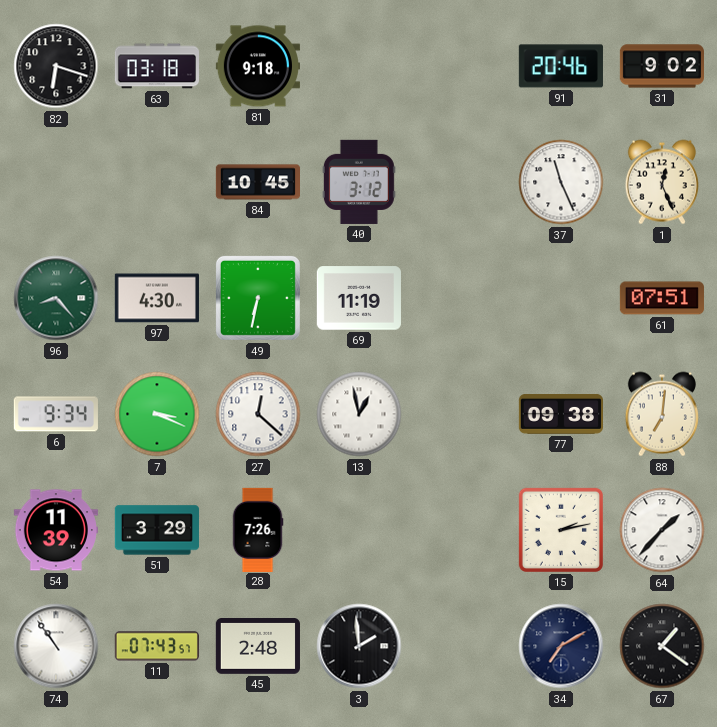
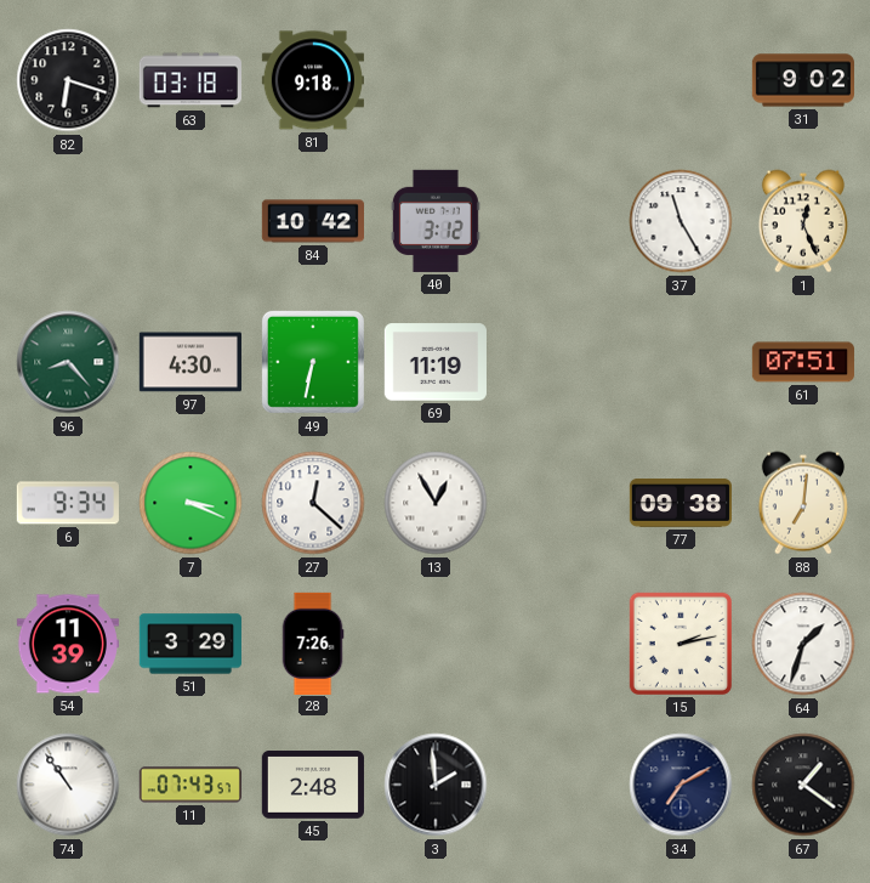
91: 20:46 -> none (561, 66)
84: 10:45 -> 10:42 (312, 221)
37: 11:26 -> 11:25 (681, 221)
13: 12:58 -> 12:55 (436, 503)
64: 1:37 -> 1:33 (803, 644)
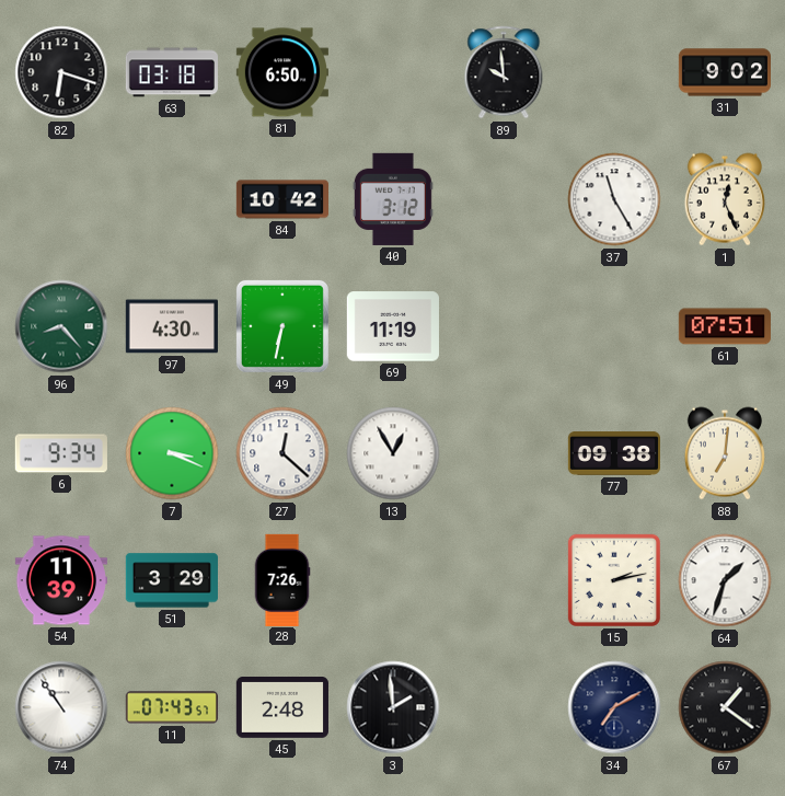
81: 9:18 -> 6:50 (282, 72)
89: none -> 9:59 (504, 72)
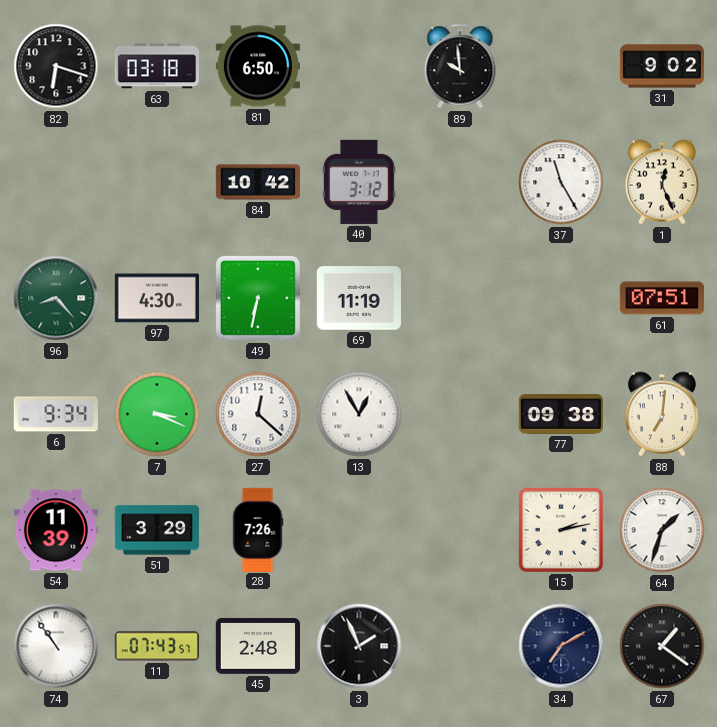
3: 1:59 -> 1:56 (359, 646)
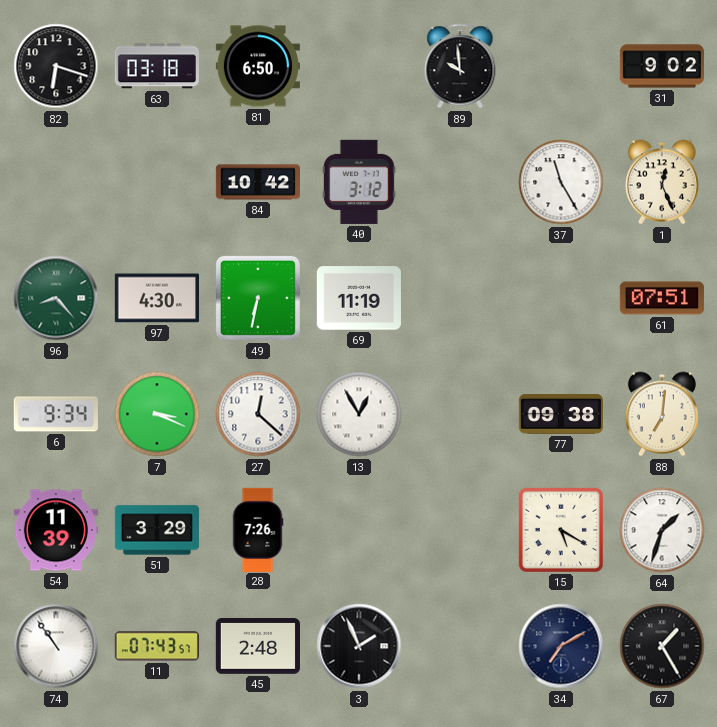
15: 2:13 -> 5:20 (561, 530)
67: 1:21 -> 1:25 (662, 646)
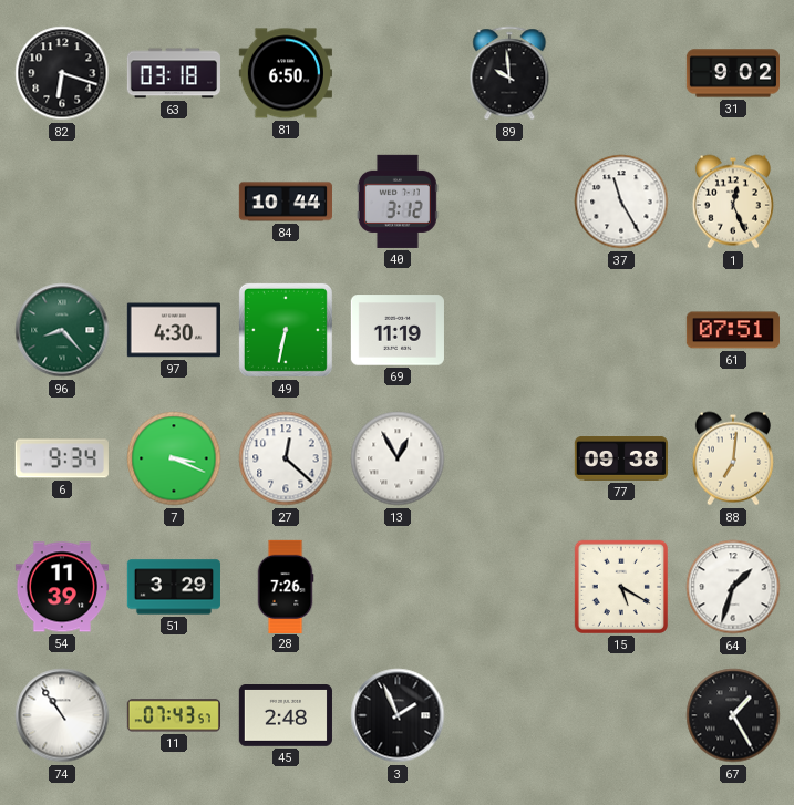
84: 10:42 -> 10:44 (285, 202)
34: 7:10 -> none (561, 646)
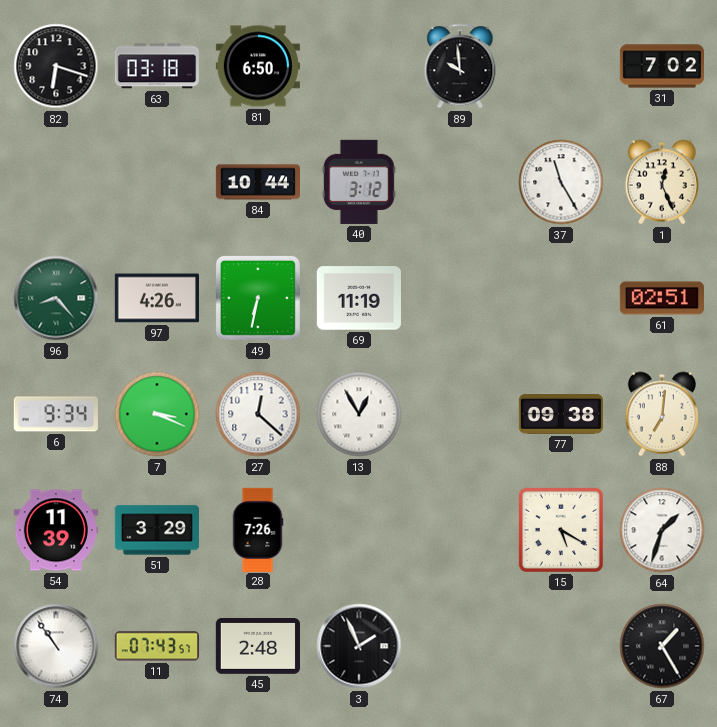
31: 9:02 -> 7:02 (661, 66)
97: 4:30 -> 4:26 (157, 298)
61: 07:51 -> 02:51 (662, 298)
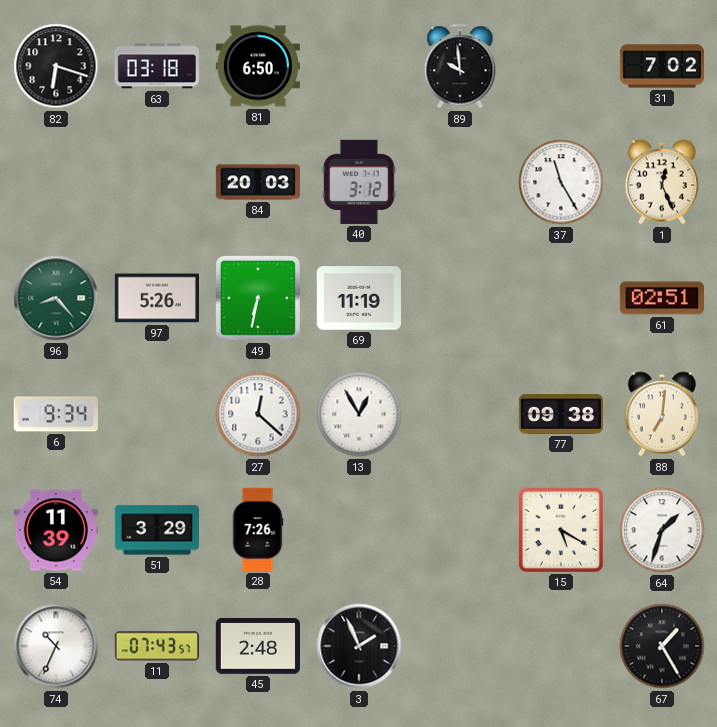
84: 10:44 -> 20:03 (257, 182)
97: 4:26 -> 5:26 (157, 298)
7: 3:19 -> none (157, 414)
74: 10:54 -> 10:34 (56, 646)
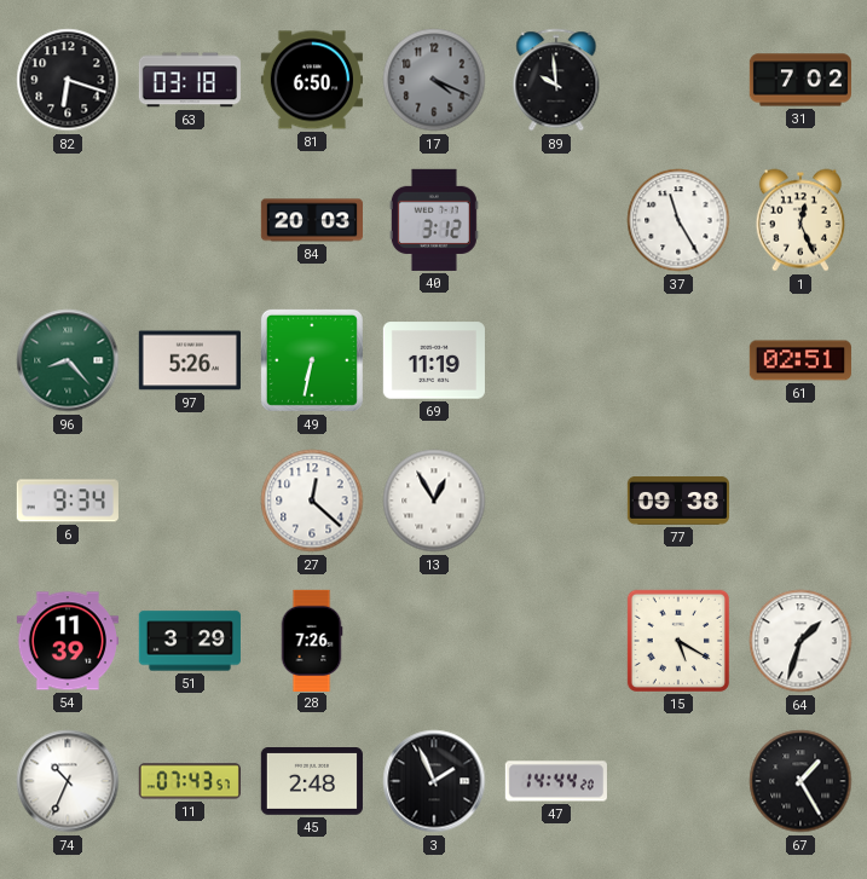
17: none -> 4:19 (434, 80)
88: 7:01 -> none (662, 414)
47: none -> 14:44 (556, 781)
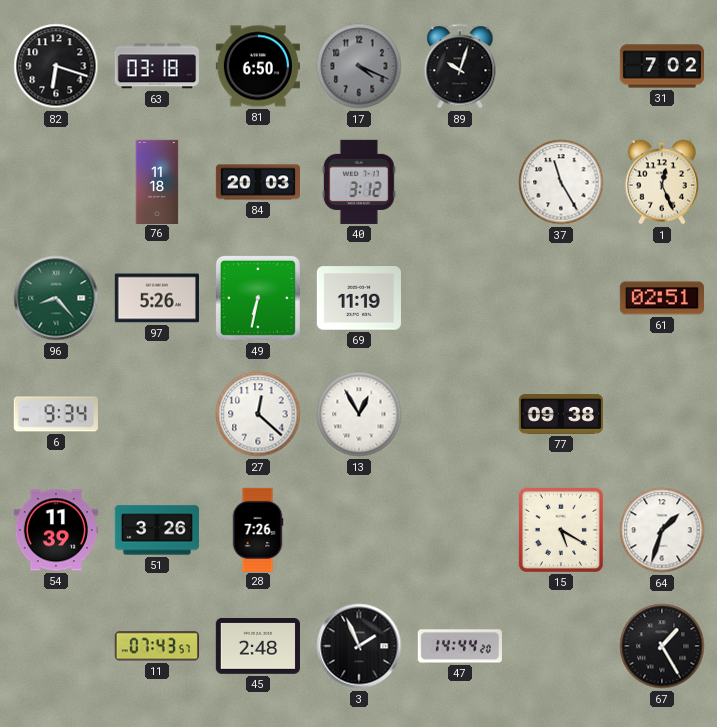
89: 9:59 -> 10:03 (460, 66)
76: none -> 11:18 (157, 181)
51: 3:29 -> 3:26 (157, 530)
74: 10:34 -> none (68, 781)
